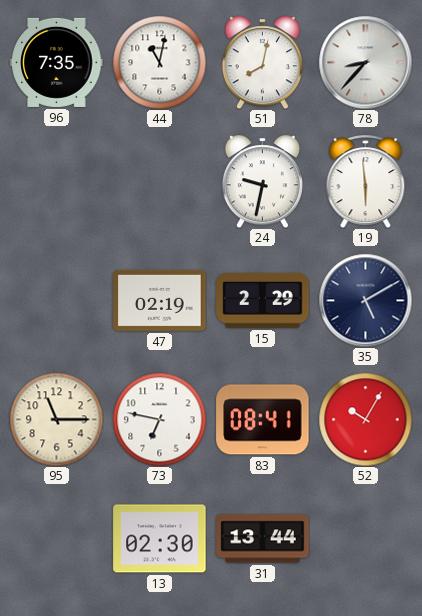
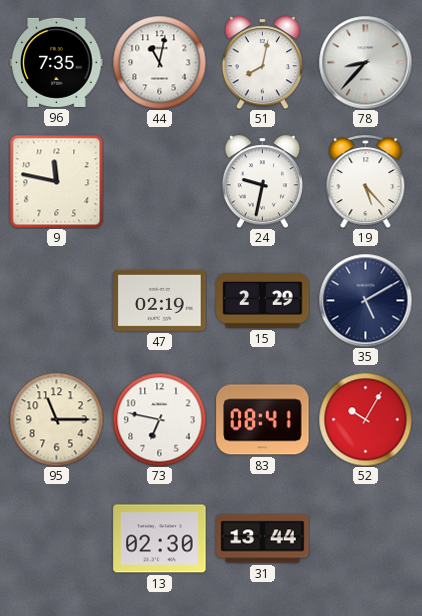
9: none -> 11:47 (56, 181)
19: 5:59 -> 5:23 (366, 181)
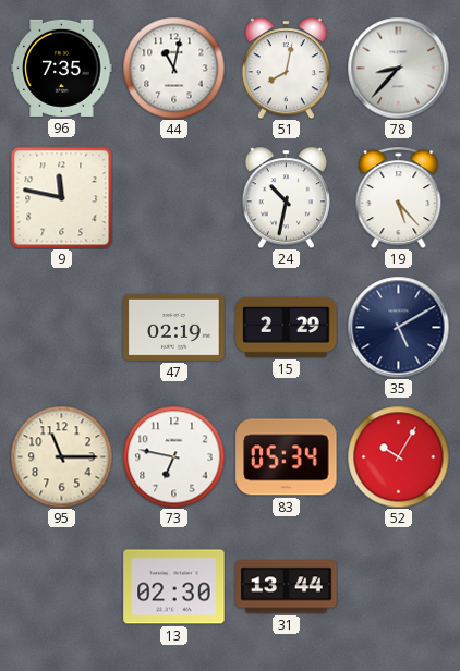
24: 9:32 -> 10:32 (286, 197)
83: 08:41 -> 05:34 (287, 457)
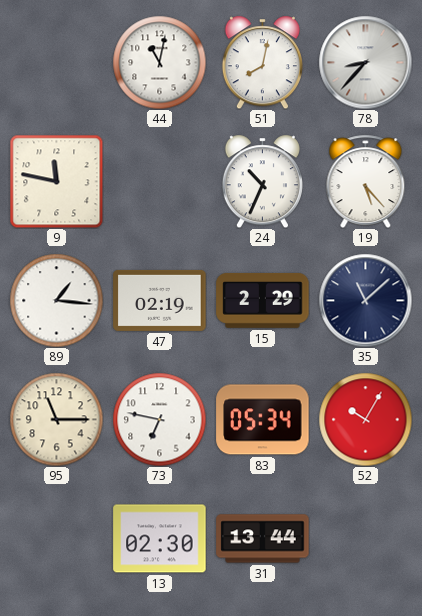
96: 7:35 -> none (62, 68)
24: 10:32 -> 10:34 (262, 181)
89: none -> 1:16 (56, 300)
35: 5:10 -> 11:08 (365, 300)
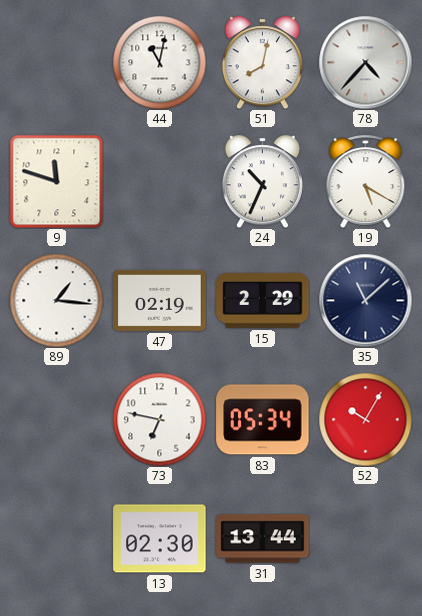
78: 8:37 -> 4:37 (365, 62)
9: 11:47 -> 11:48 (56, 181)
19: 5:23 -> 5:20 (366, 181)
95: 11:15 -> none (56, 419)
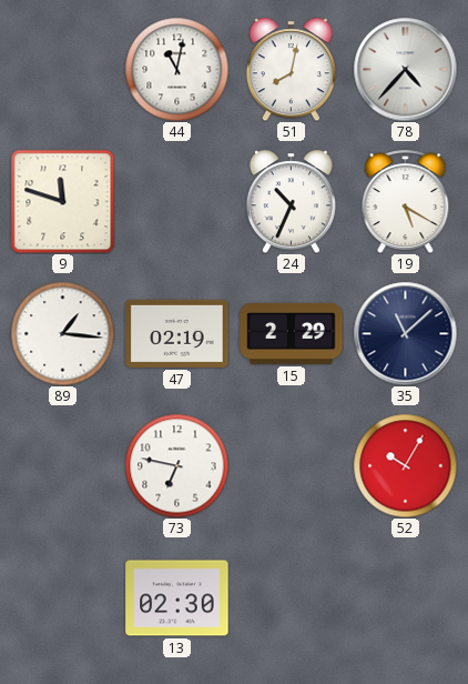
83: 05:34 -> none (263, 420)
31: 13:44 -> none (263, 539)
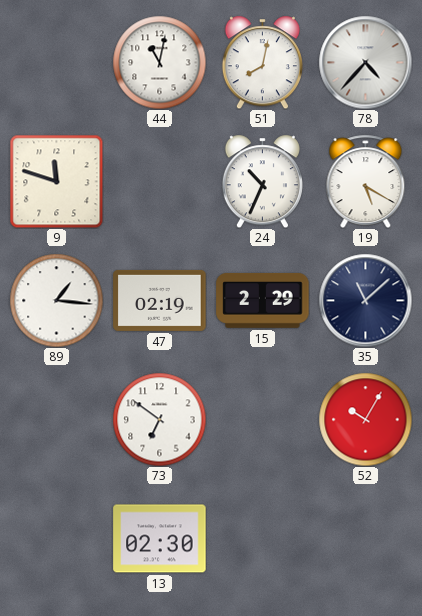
73: 6:47 -> 6:51 (159, 419)
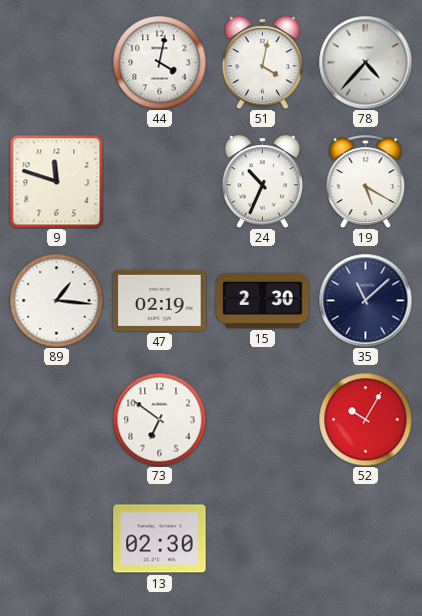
44: 11:02 -> 4:02 (159, 62)
51: 8:02 -> 4:02 (262, 62)
15: 2:29 -> 2:30 (263, 300)
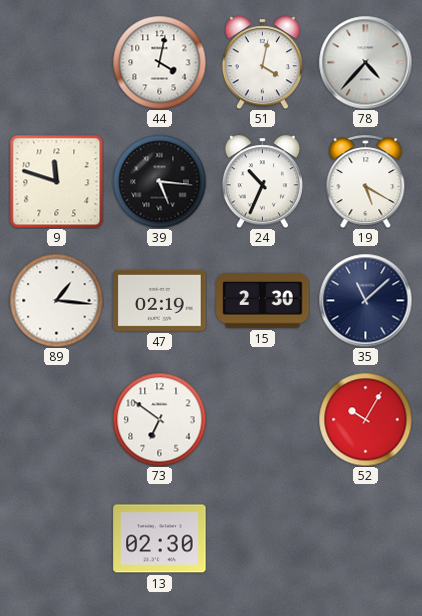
39: none -> 5:16 (159, 181)
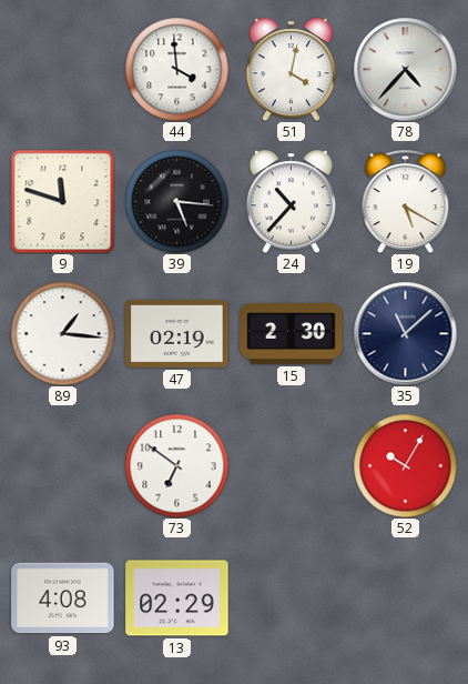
44: 4:02 -> 3:59 (176, 69)
24: 10:34 -> 10:37 (291, 201)
93: none -> 4:08 (63, 598)
13: 02:30 -> 02:29 (177, 598)
